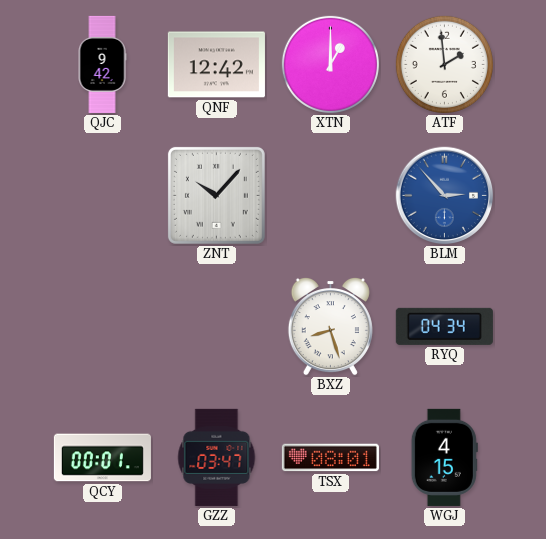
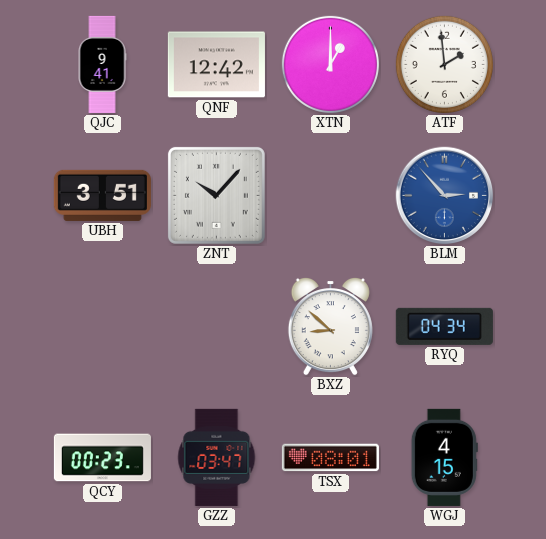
QJC: 9:42 -> 9:41 (102, 64)
UBH: none -> 3:51 (102, 195)
BXZ: 8:27 -> 8:52 (330, 326)
QCY: 00:01 -> 00:23 (102, 458)
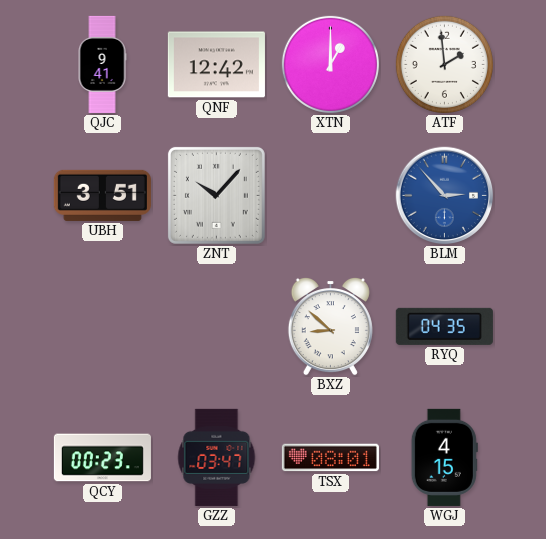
RYQ: 04:34 -> 04:35 (444, 326)
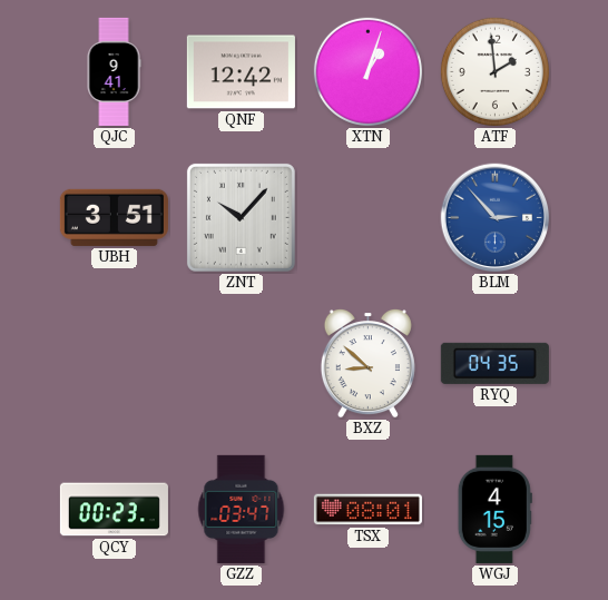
XTN: 1:00 -> 1:03 (367, 71)
